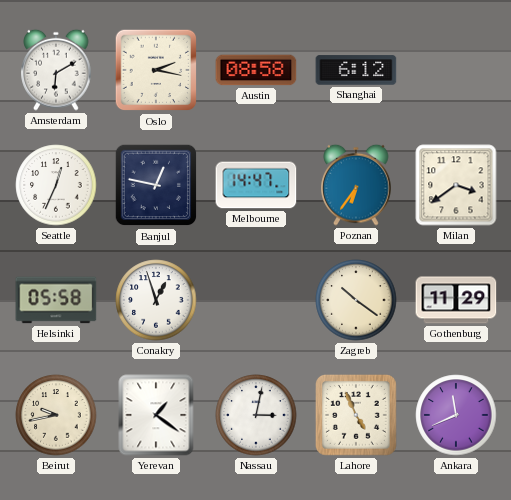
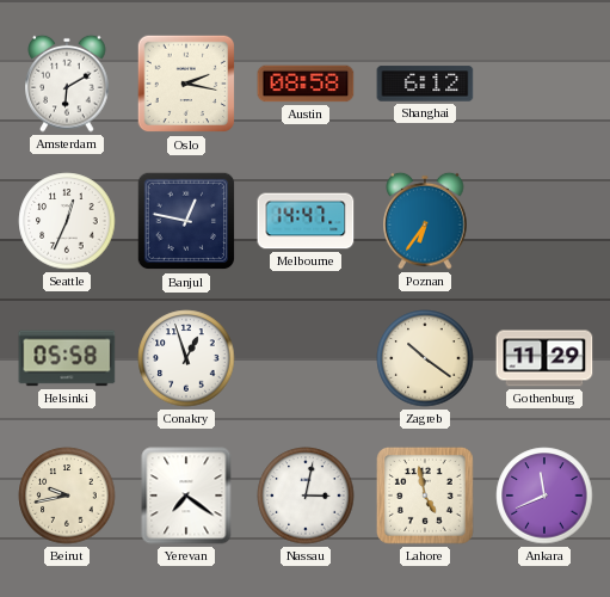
Milan: 3:39 -> none (456, 185)
Yerevan: 1:21 -> 7:21 (186, 496)
Lahore: 4:56 -> 4:58 (425, 496)
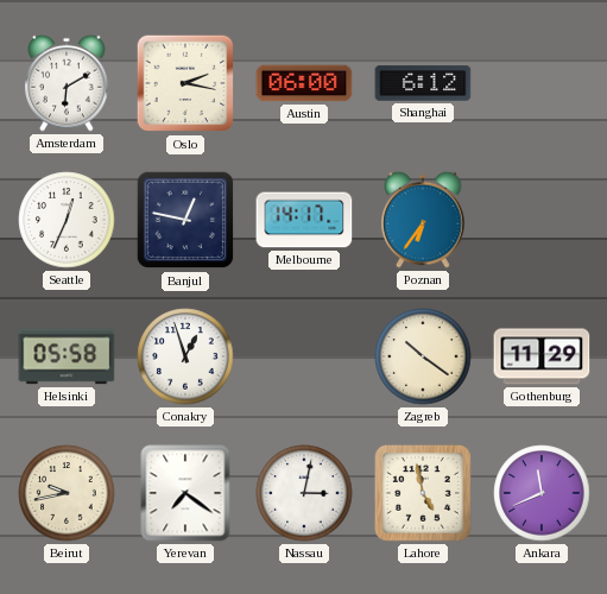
Austin: 08:58 -> 06:00 (304, 83)
Melbourne: 14:47 -> 14:17 (304, 220)
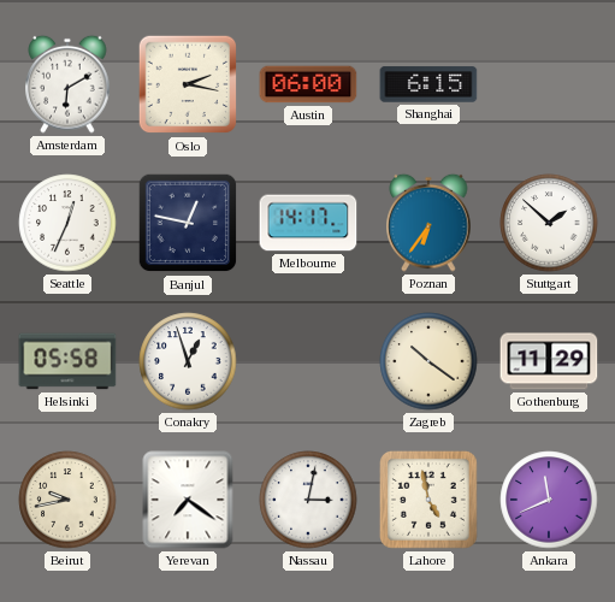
Shanghai: 6:12 -> 6:15 (428, 84)
Stuttgart: none -> 1:52 (549, 223)
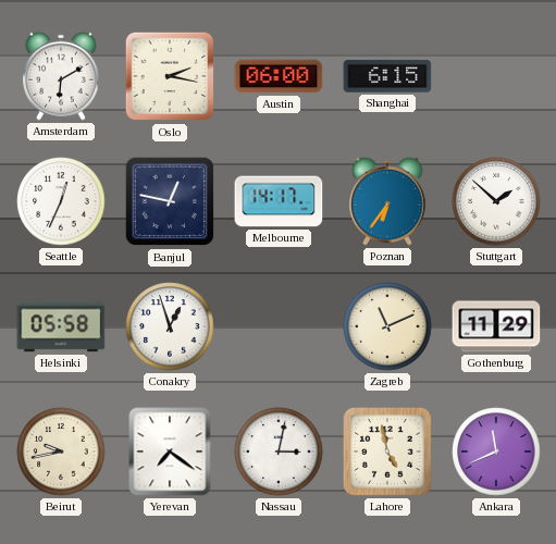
Zagreb: 10:21 -> 11:11 (387, 326)
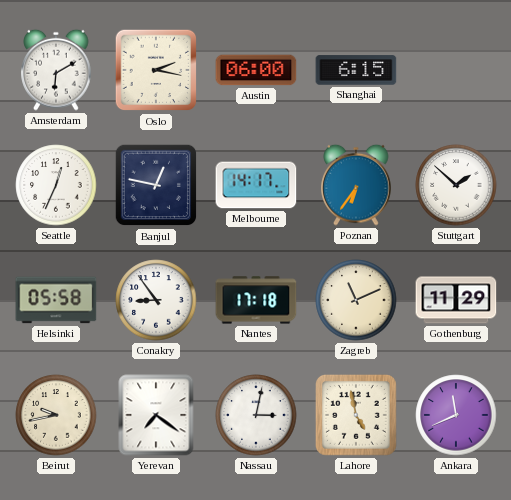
Conakry: 12:57 -> 8:54 (156, 300)
Nantes: none -> 17:18 (256, 300)
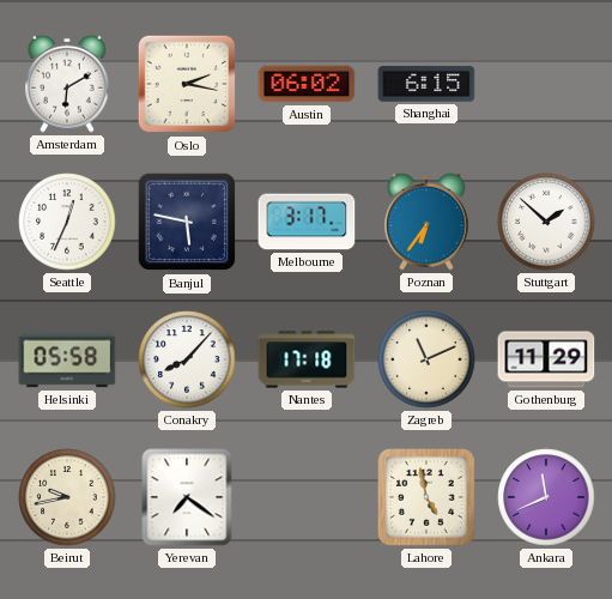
Austin: 06:00 -> 06:02 (307, 84)
Banjul: 12:47 -> 5:47 (187, 222)
Melbourne: 14:17 -> 3:17 (307, 222)
Conakry: 8:54 -> 8:07 (187, 359)
Nassau: 3:02 -> none (256, 415)
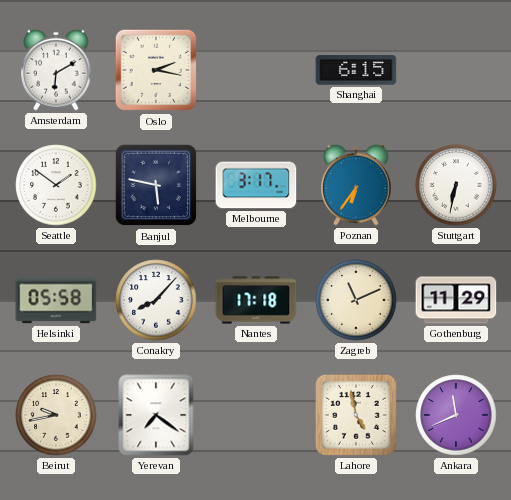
Austin: 06:02 -> none (307, 84)
Seattle: 12:34 -> 1:51 (56, 185)
Stuttgart: 1:52 -> 6:32 (456, 185)
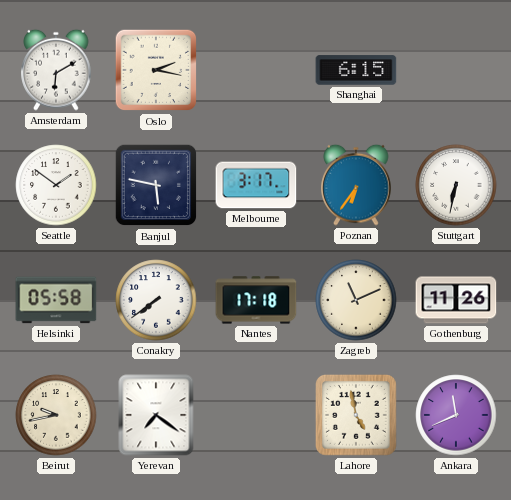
Conakry: 8:07 -> 7:39 (156, 300)
Gothenburg: 11:29 -> 11:26 (456, 300)
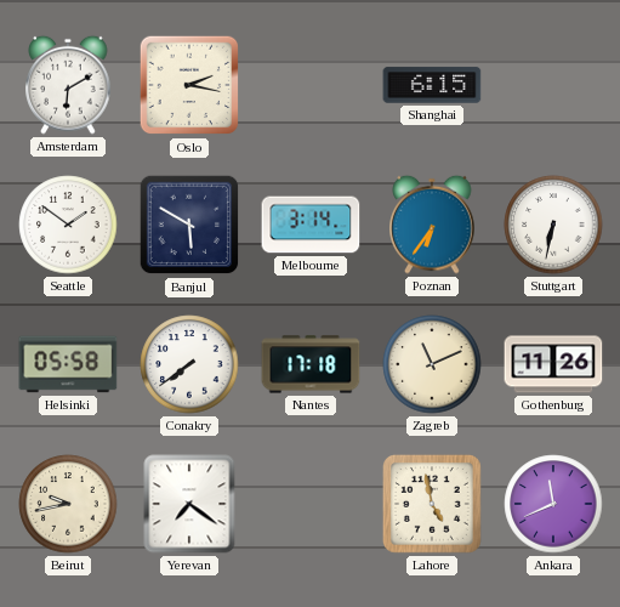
Banjul: 5:47 -> 5:50 (189, 225)
Melbourne: 3:17 -> 3:14 (311, 225)
